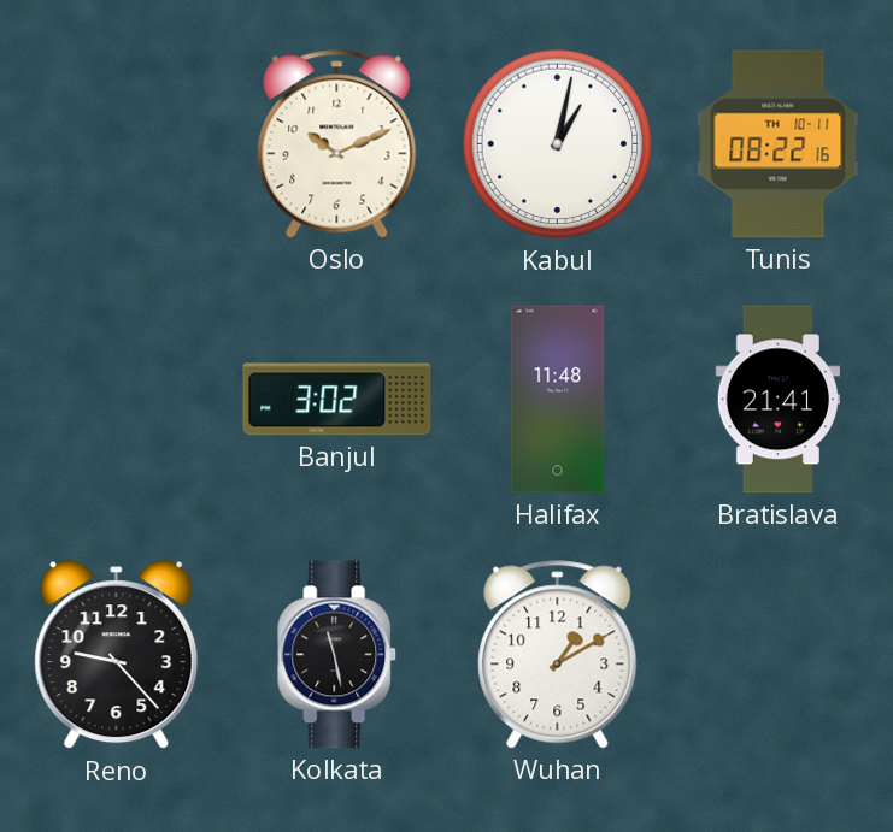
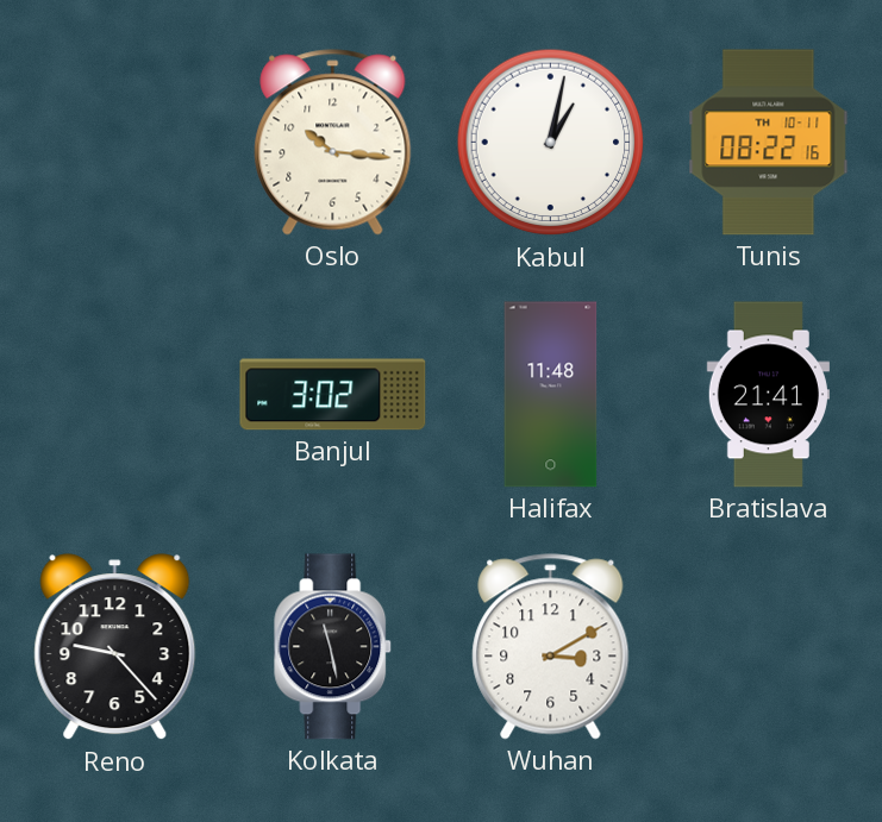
Oslo: 10:11 -> 10:16 (333, 143)
Wuhan: 1:10 -> 3:10 (551, 647)
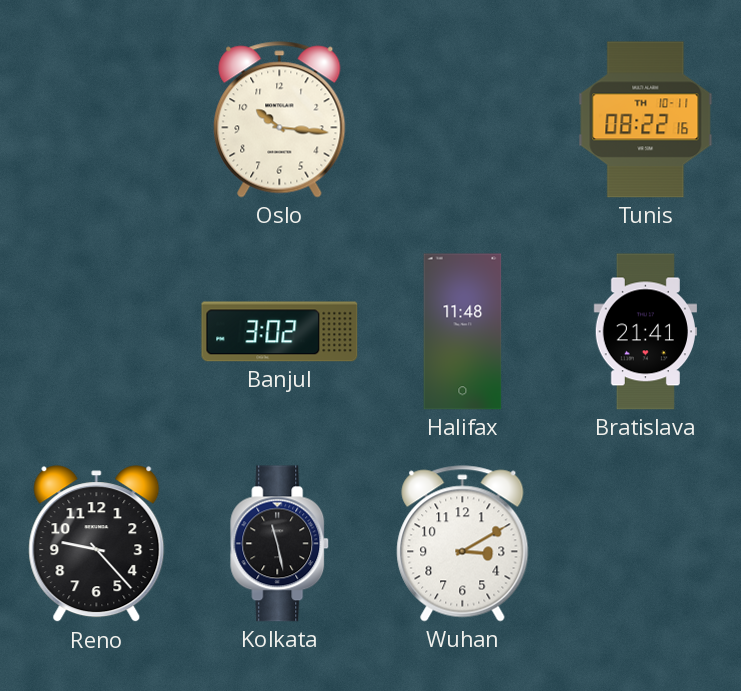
Kabul: 1:02 -> none (551, 143)
